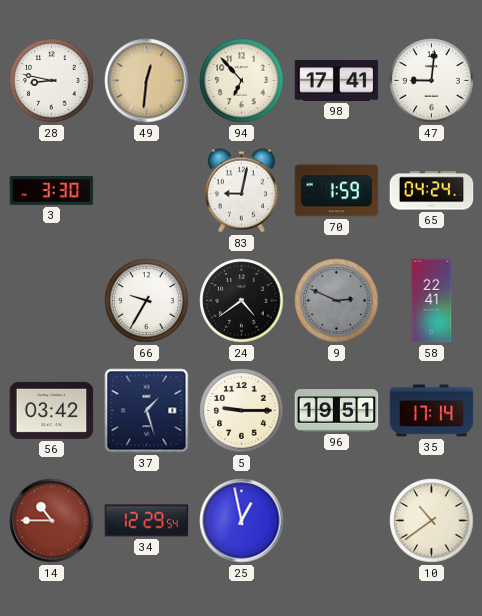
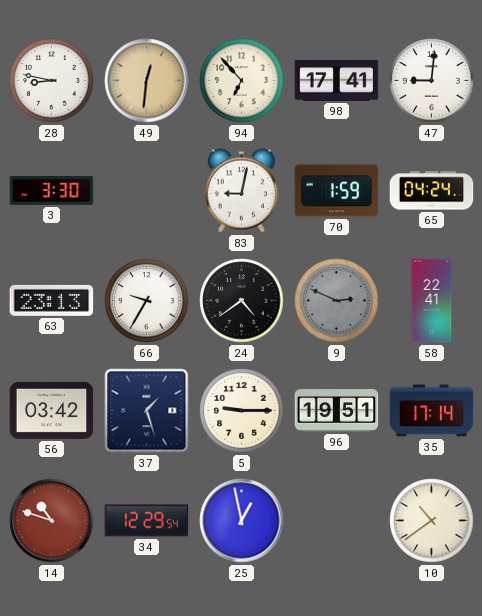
63: none -> 23:13 (52, 300)
14: 10:45 -> 10:48 (52, 521)
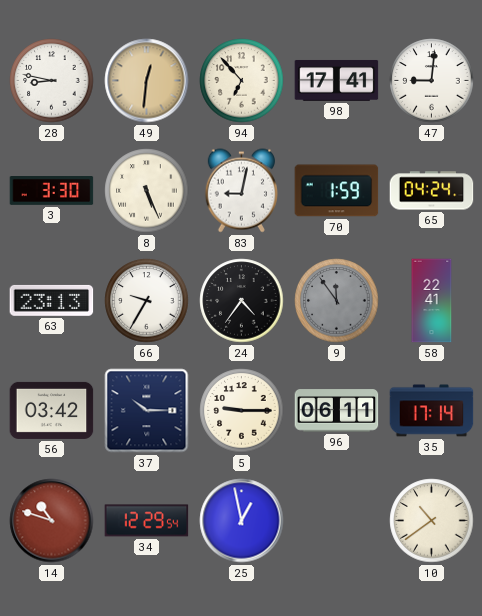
8: none -> 5:26 (147, 191)
24: 4:39 -> 4:36 (242, 301)
9: 2:49 -> 11:54 (337, 301)
37: 1:27 -> 10:15 (147, 411)
96: 19:51 -> 06:11 (337, 411)
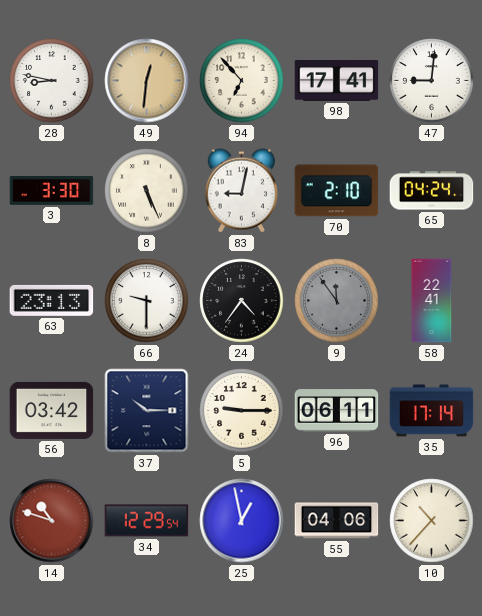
70: 1:59 -> 2:10 (337, 191)
66: 9:35 -> 9:30 (147, 301)
55: none -> 04:06 (337, 521)
10: 10:39 -> 10:37 (432, 521)
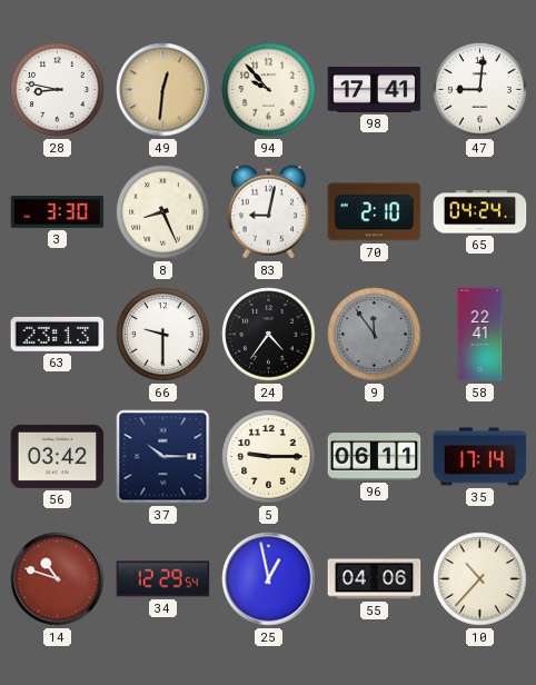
94: 6:53 -> 9:53 (269, 90)
8: 5:26 -> 8:26 (163, 212)
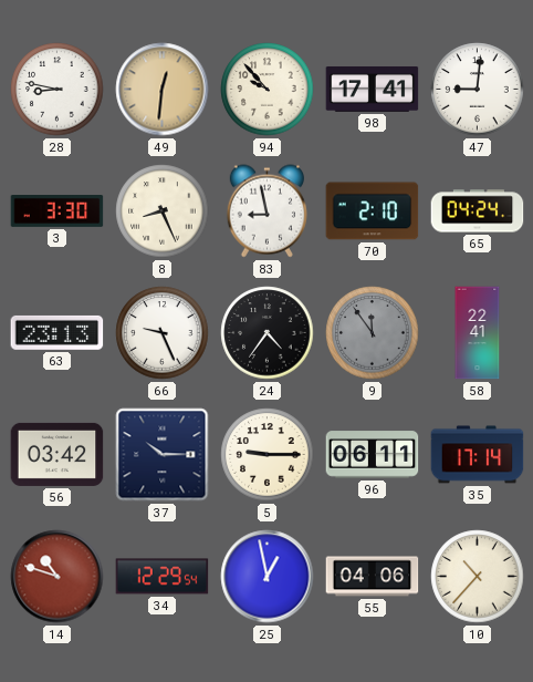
83: 9:02 -> 8:58 (266, 211)
66: 9:30 -> 9:26 (163, 333)
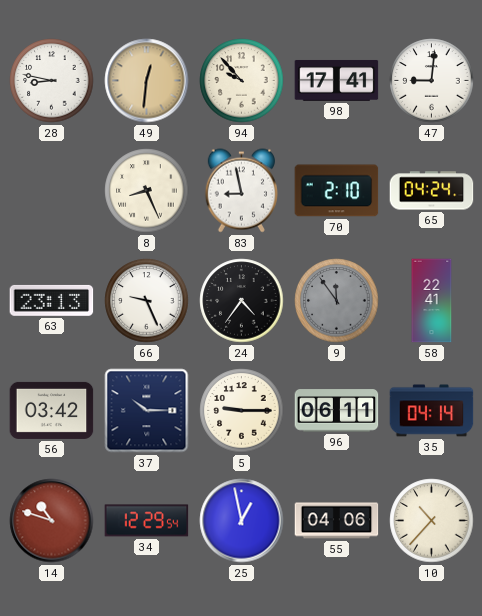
3: 3:30 -> none (58, 211)
35: 17:14 -> 04:14 (432, 411)
